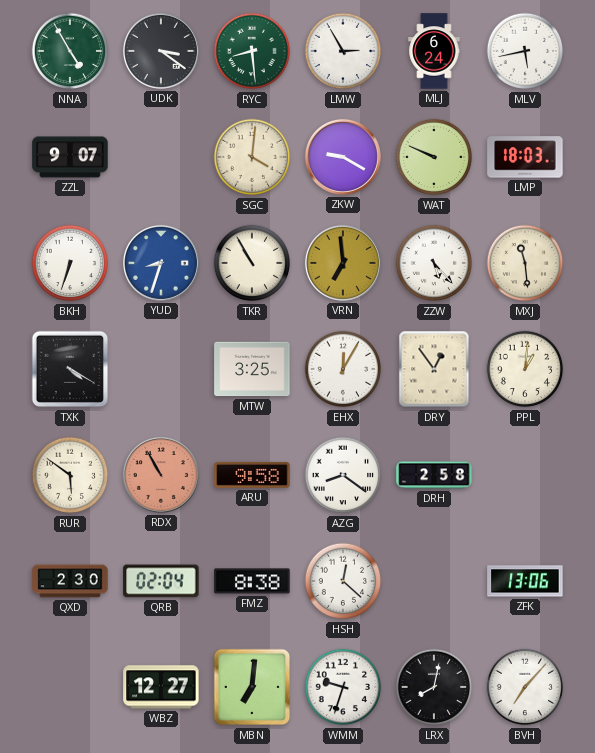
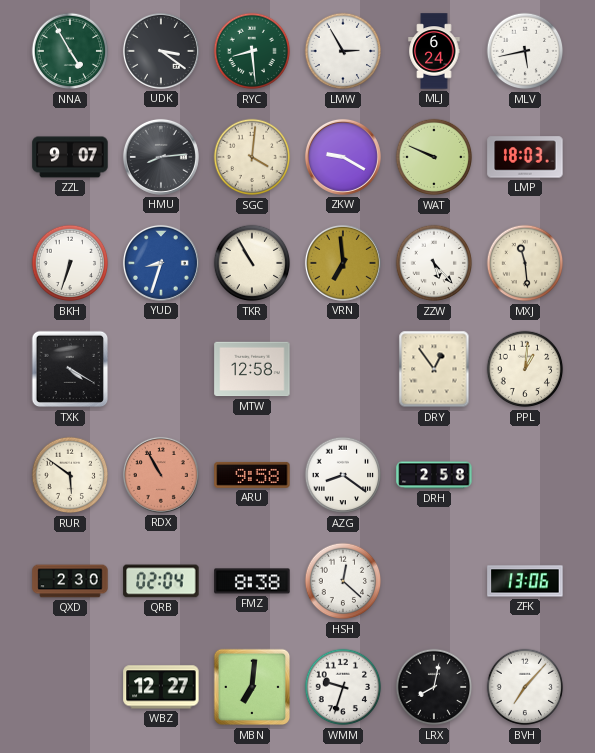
HMU: none -> 8:14 (161, 157)
MTW: 3:25 -> 12:58 (252, 369)
EHX: 12:05 -> none (343, 369)
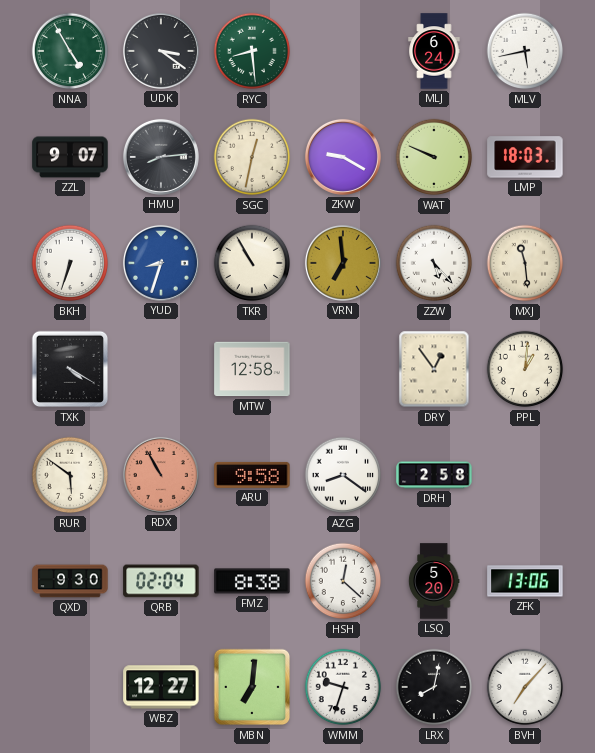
LMW: 2:55 -> none (343, 51)
SGC: 4:01 -> 12:32 (252, 157)
QXD: 2:30 -> 9:30 (70, 581)
LSQ: none -> 5:20 (434, 581)
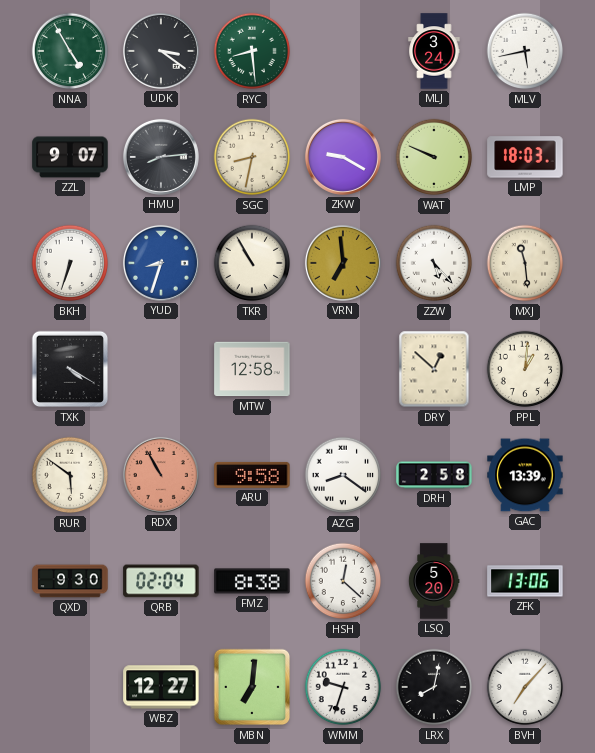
MLJ: 6:24 -> 3:24 (434, 51)
SGC: 12:32 -> 8:32 (252, 157)
DRY: 12:54 -> 12:52 (434, 369)
GAC: none -> 13:39 (525, 475)
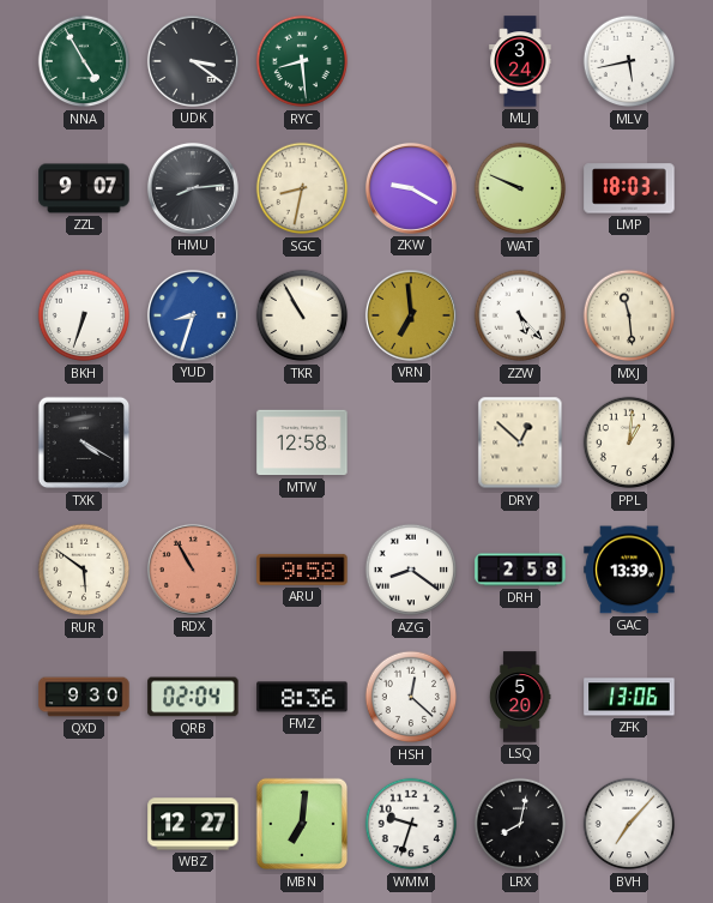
FMZ: 8:38 -> 8:36 (302, 697)
